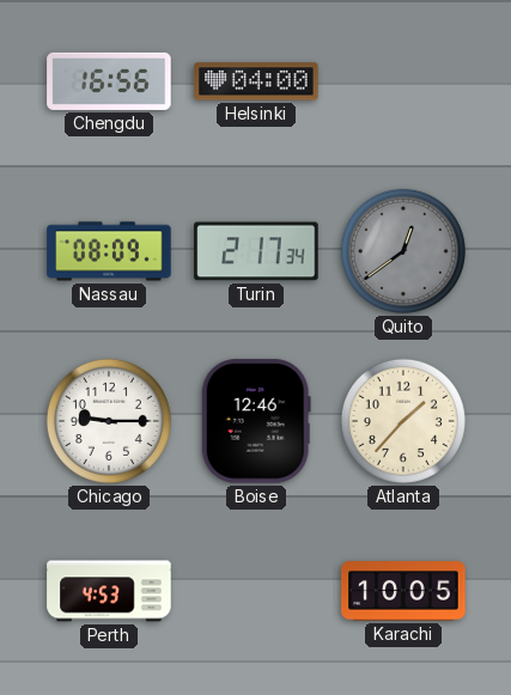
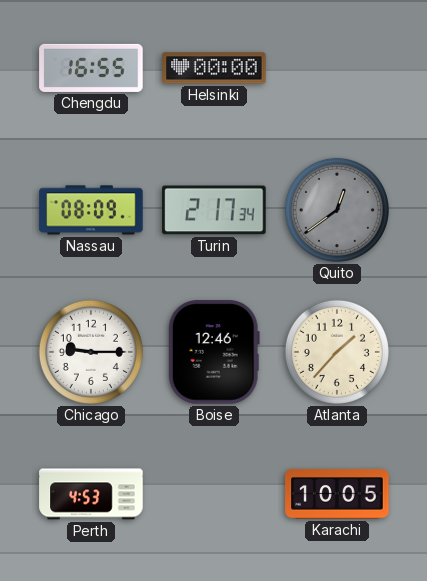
Chengdu: 16:56 -> 16:55 (91, 68)
Helsinki: 04:00 -> 00:00 (214, 68)
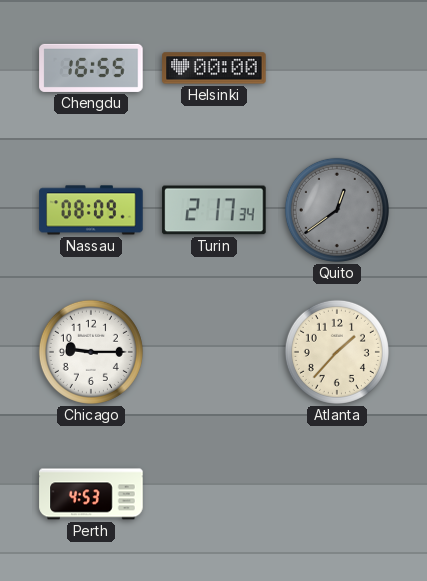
Boise: 12:46 -> none (214, 352)
Karachi: 10:05 -> none (337, 494)
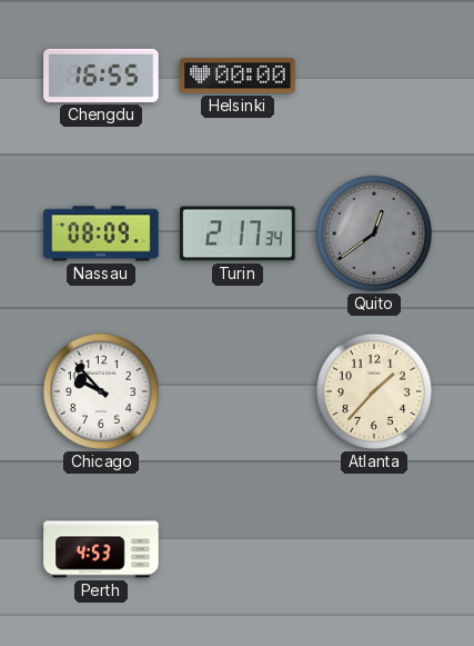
Chicago: 9:15 -> 9:53 (101, 391)
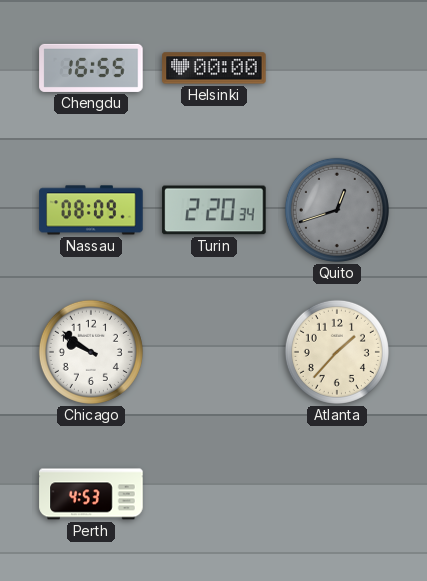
Turin: 2:17 -> 2:20 (214, 210)
Quito: 12:39 -> 12:42 (337, 210)
Chicago: 9:53 -> 9:51 (91, 352)
